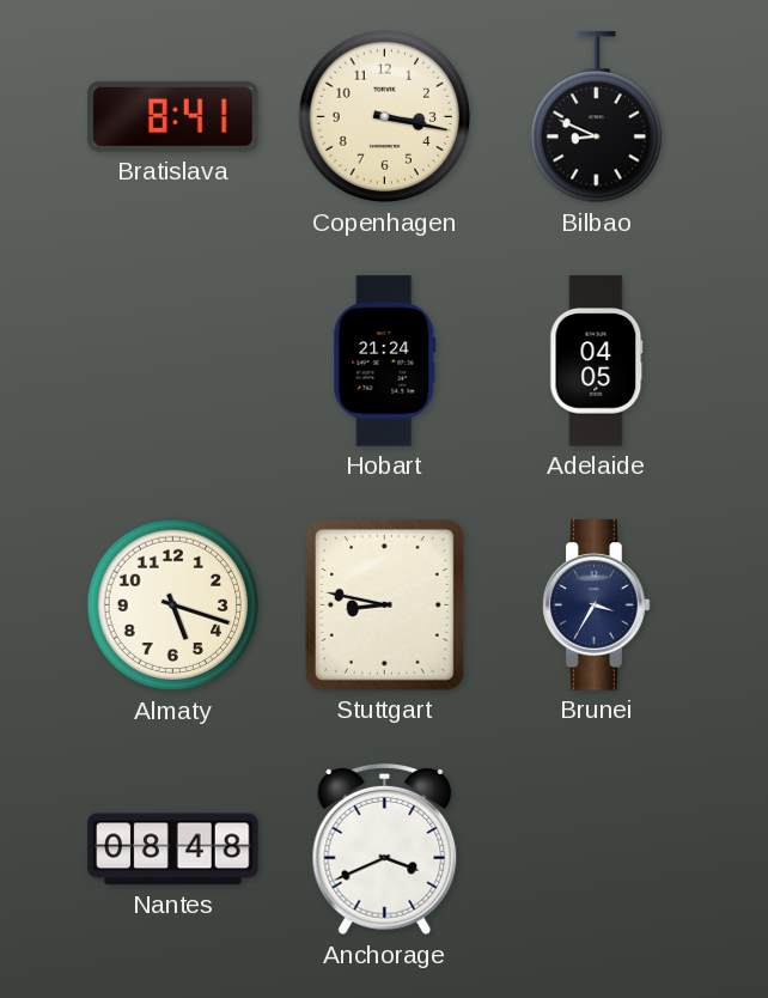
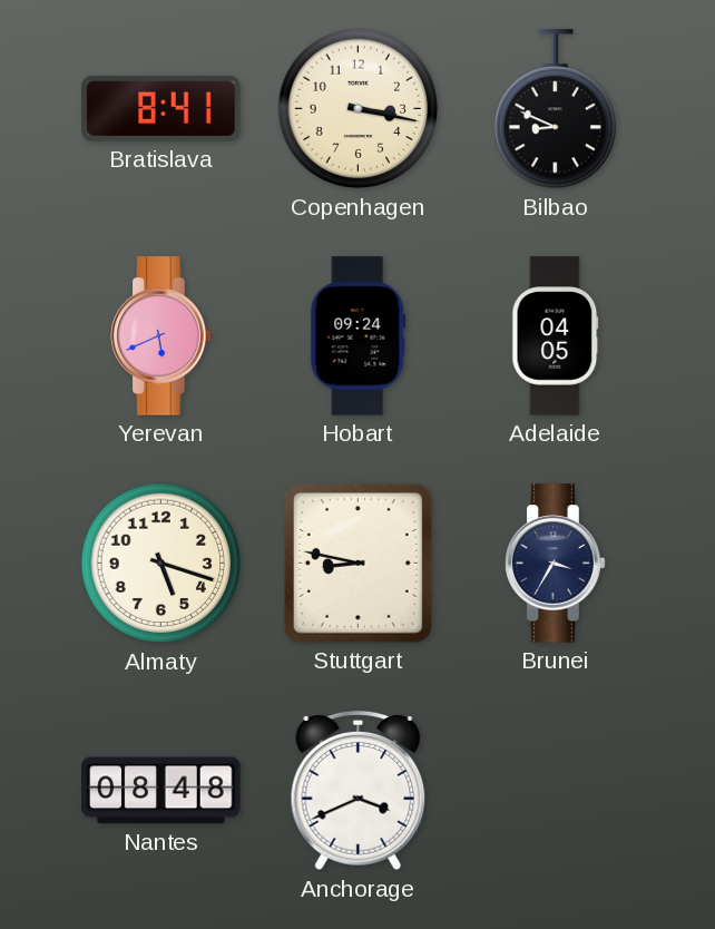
Yerevan: none -> 5:41 (161, 336)
Hobart: 21:24 -> 09:24 (359, 336)
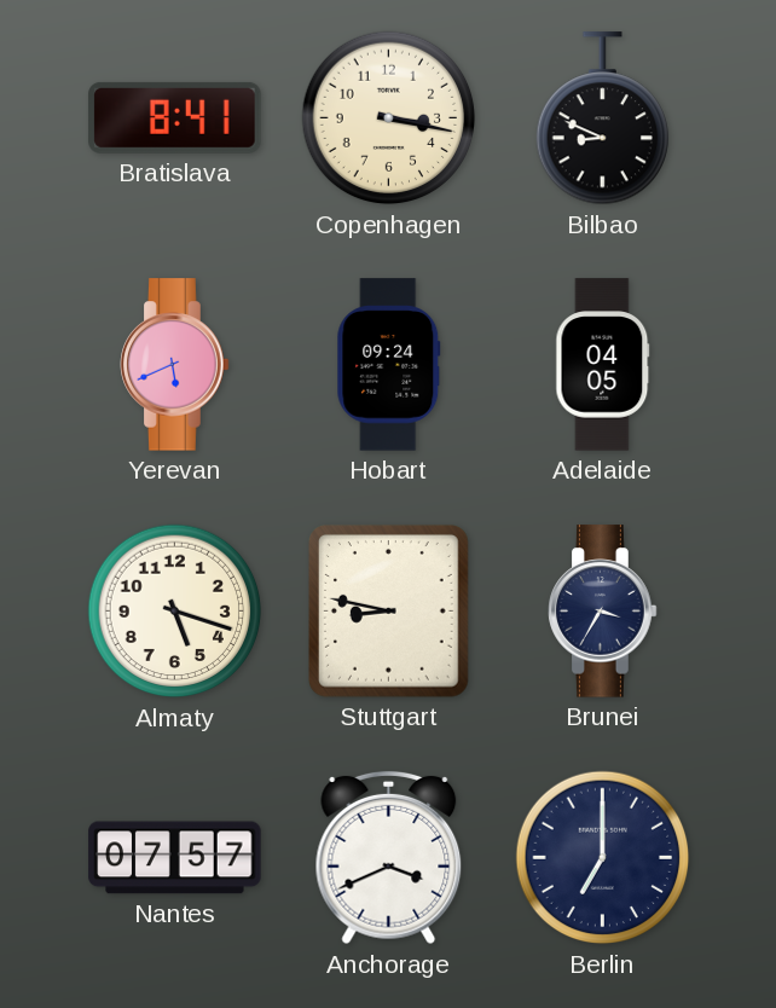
Nantes: 08:48 -> 07:57 (175, 858)
Berlin: none -> 7:00 (603, 858)
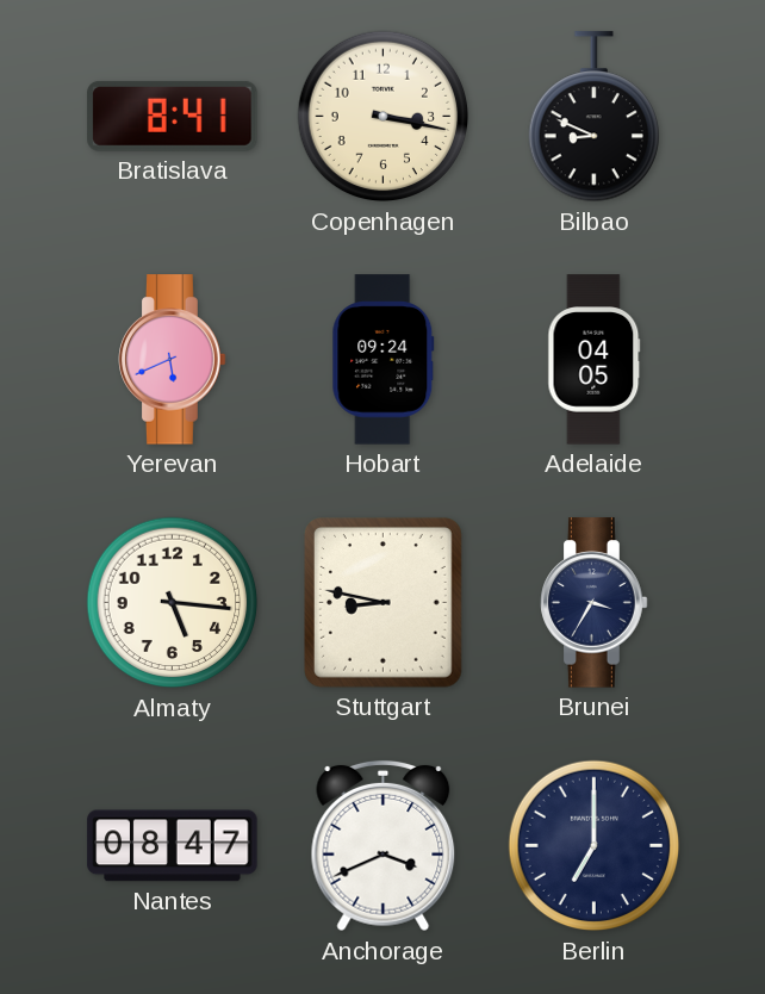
Almaty: 5:18 -> 5:16 (173, 603)
Nantes: 07:57 -> 08:47 (173, 846)
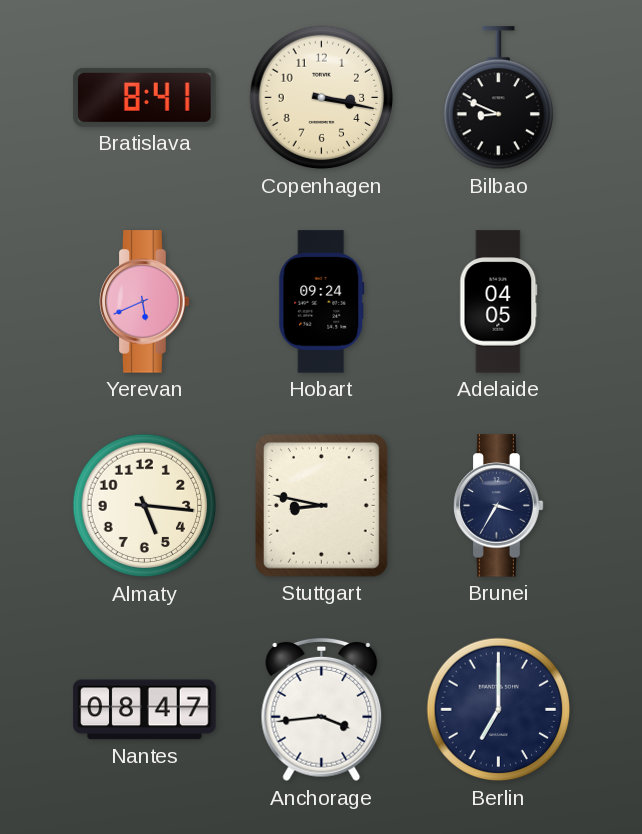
Anchorage: 3:41 -> 3:44 (322, 710)
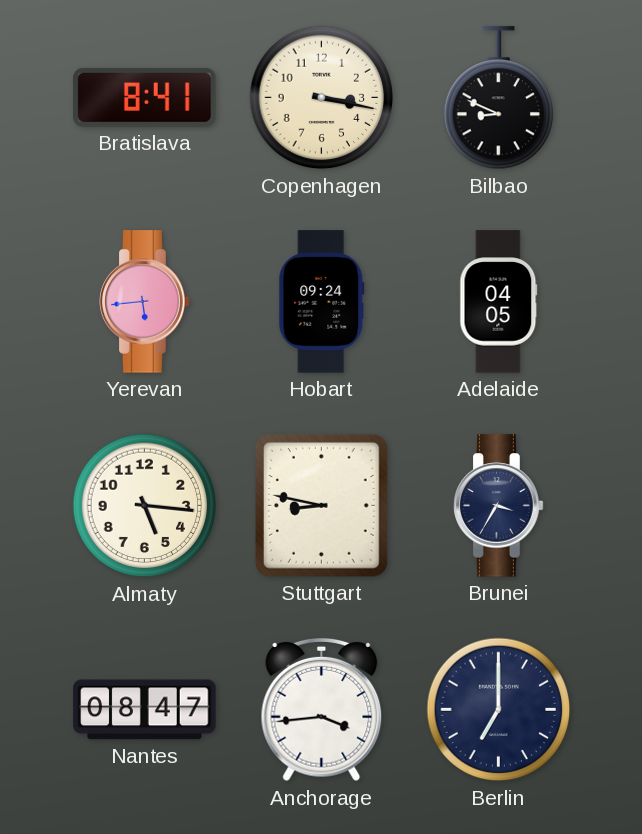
Yerevan: 5:41 -> 5:44 (145, 302)
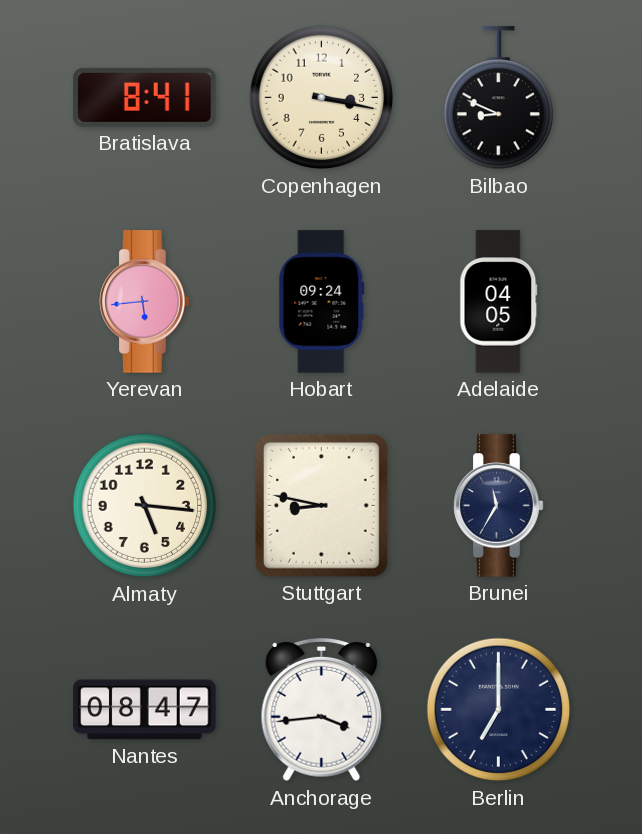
Brunei: 3:35 -> 11:35 (499, 506)
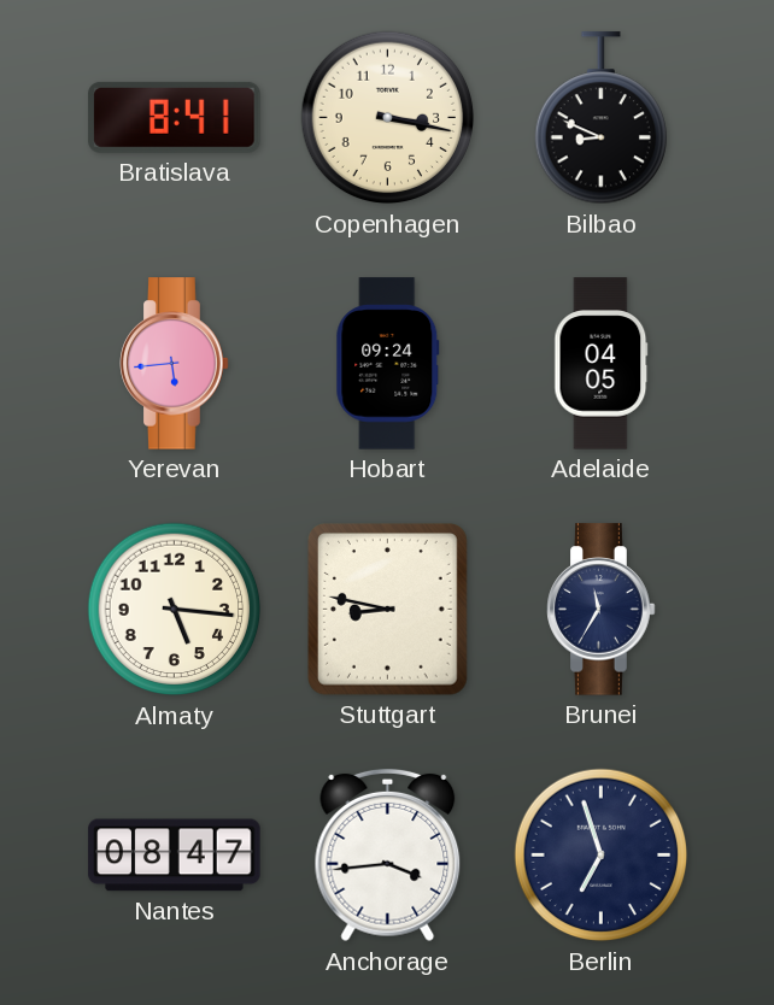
Berlin: 7:00 -> 6:57 (602, 856)
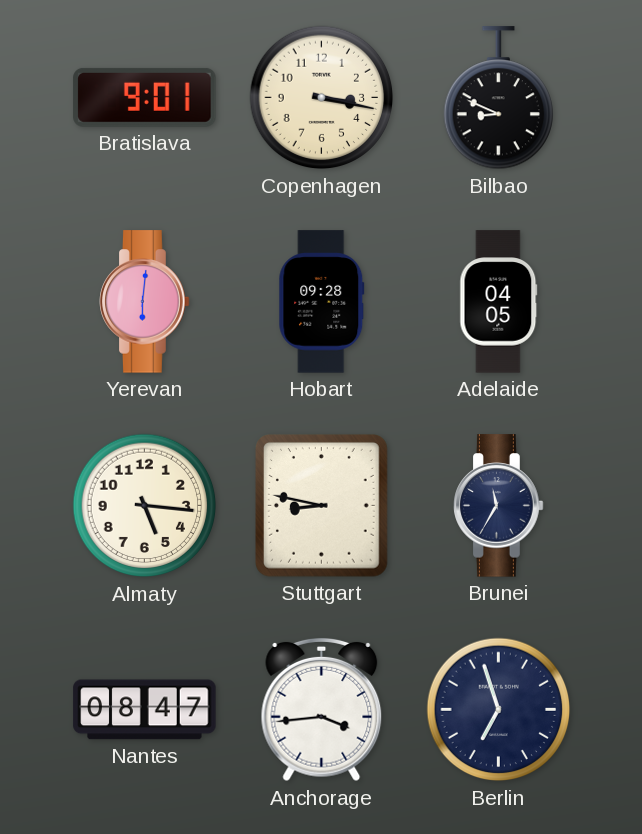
Bratislava: 8:41 -> 9:01 (145, 97)
Yerevan: 5:44 -> 6:01 (145, 302)
Hobart: 09:24 -> 09:28 (322, 302)
